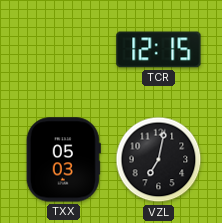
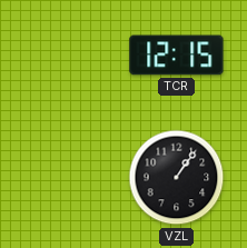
TXX: 05:03 -> none (63, 160)
VZL: 7:02 -> 1:06 (177, 178)
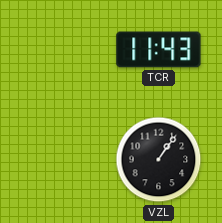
TCR: 12:15 -> 11:43 (159, 50)
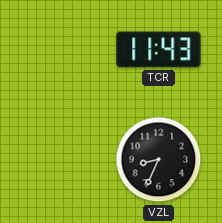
VZL: 1:06 -> 8:34 (159, 160)
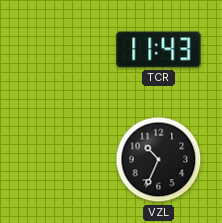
VZL: 8:34 -> 10:34 (159, 160)
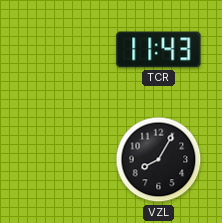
VZL: 10:34 -> 8:05 (159, 160)
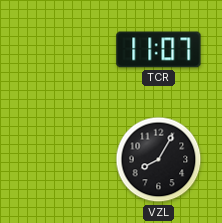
TCR: 11:43 -> 11:07 (159, 50)
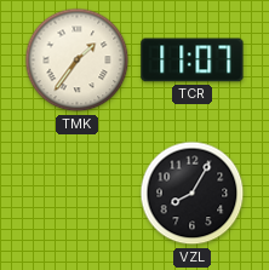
TMK: none -> 1:36 (78, 61)
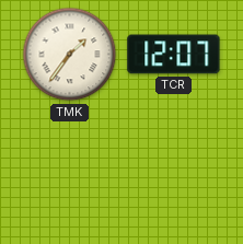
TCR: 11:07 -> 12:07 (174, 55)
VZL: 8:05 -> none (193, 194)
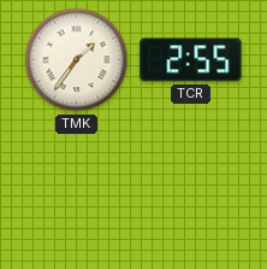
TCR: 12:07 -> 2:55 (191, 60)
